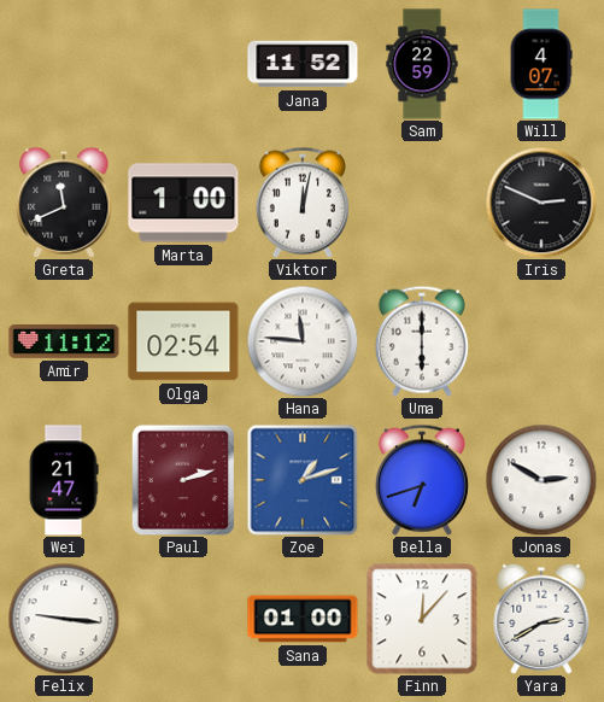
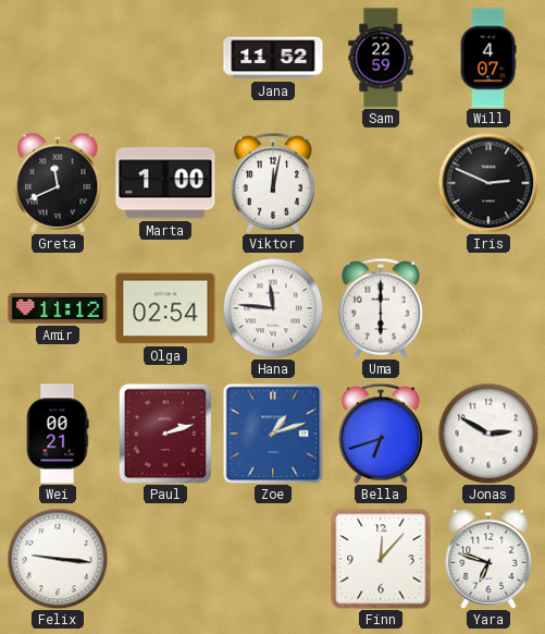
Wei: 21:47 -> 00:21 (58, 434)
Sana: 01:00 -> none (303, 619)
Yara: 2:40 -> 6:48 (488, 559)
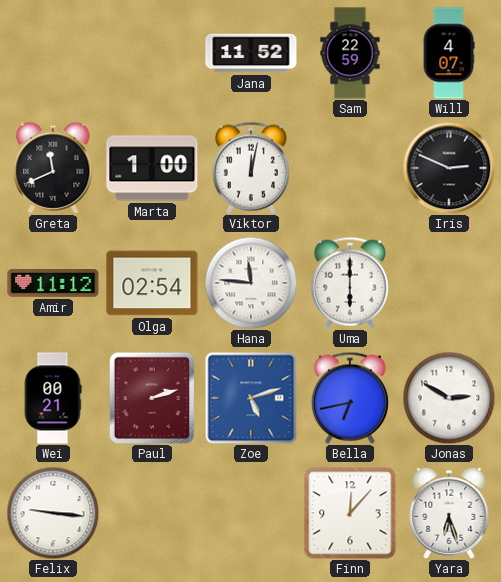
Zoe: 1:12 -> 5:12 (251, 398)
Bella: 6:42 -> 6:43 (350, 398)
Yara: 6:48 -> 6:27 (449, 513)
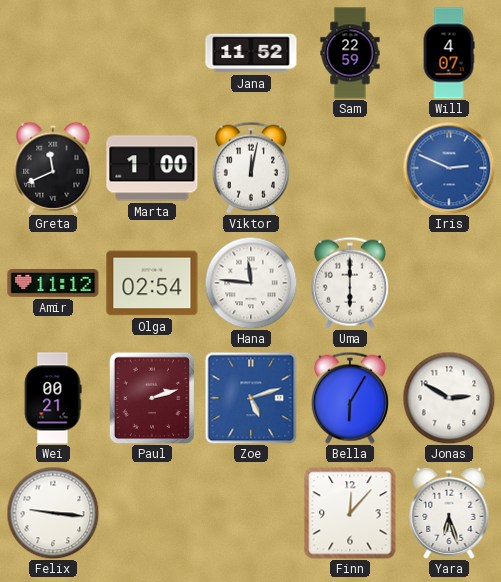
Iris dial: black -> blue (449, 168)
Bella: 6:43 -> 6:05 (350, 398)
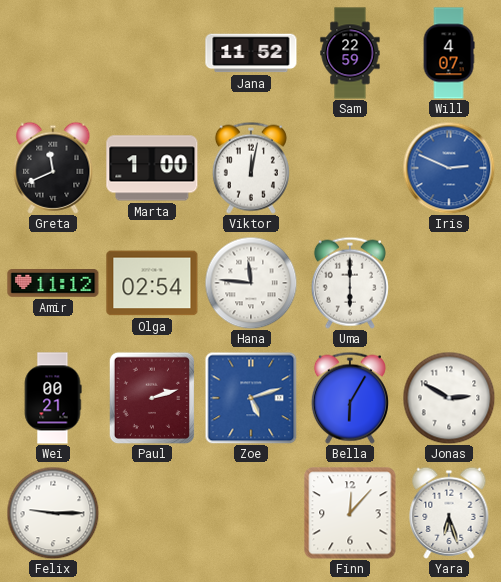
Felix: 9:16 -> 9:15 (53, 513)
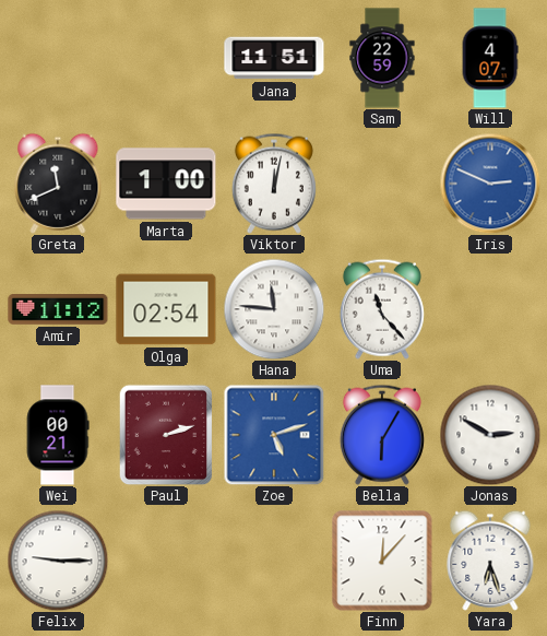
Jana: 11:52 -> 11:51 (274, 58)
Uma: 6:00 -> 11:23 (382, 309)
